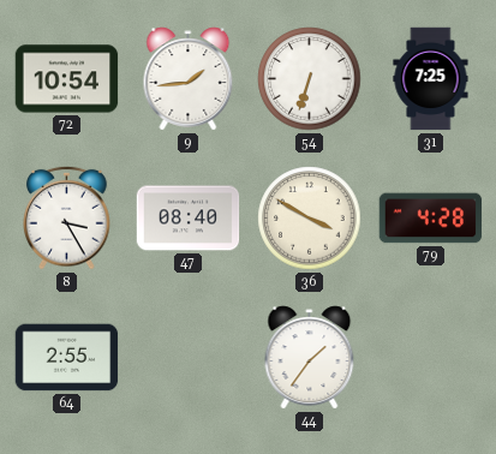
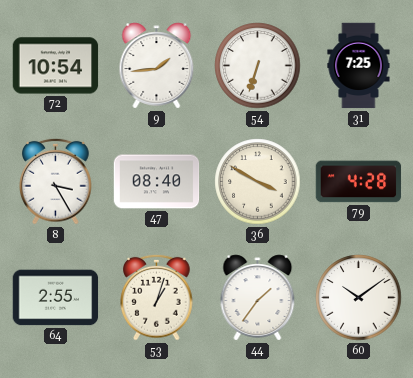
53: none -> 1:03 (157, 297)
60: none -> 10:09 (359, 298)
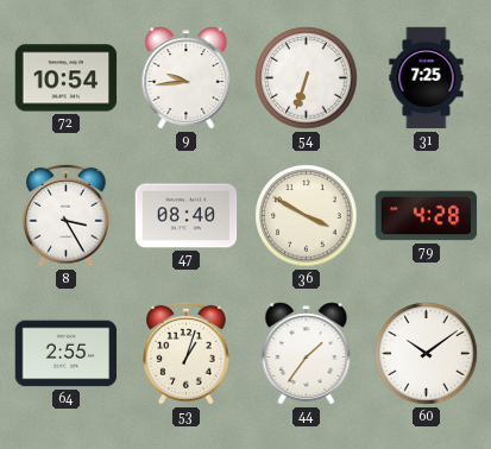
9: 1:44 -> 9:44 (187, 78)
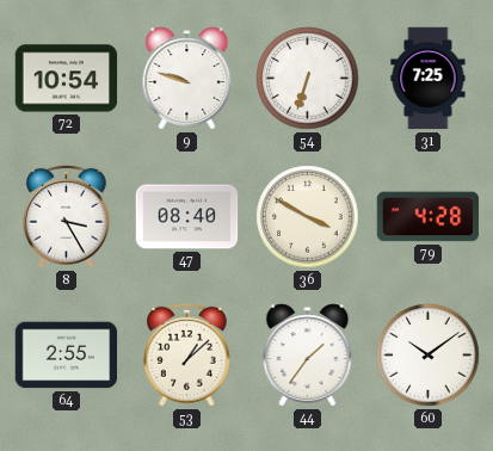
9: 9:44 -> 9:48 (187, 79)
53: 1:03 -> 1:08 (187, 354)
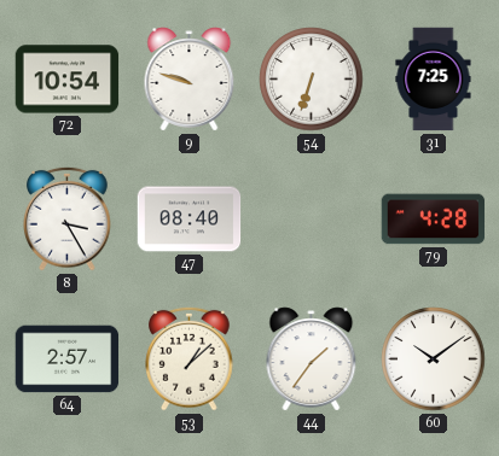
36: 3:50 -> none (308, 217)
64: 2:55 -> 2:57 (68, 359)
